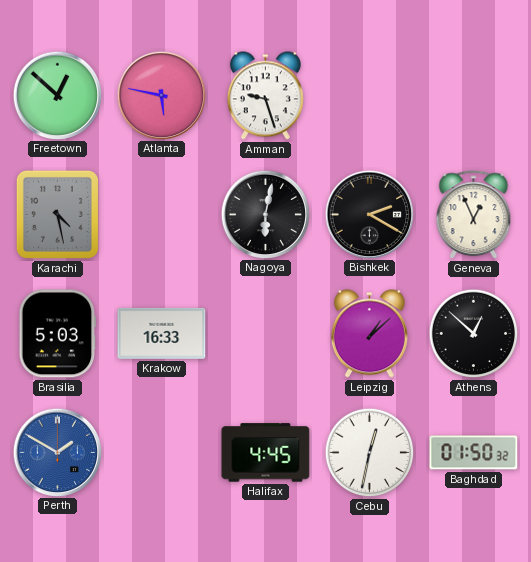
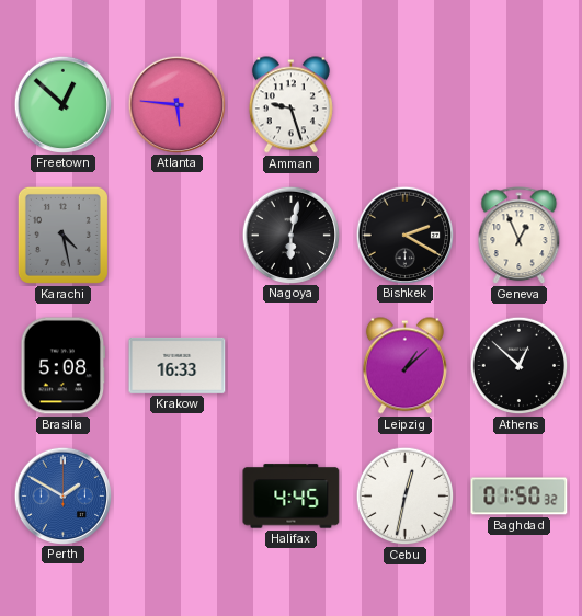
Atlanta: 5:47 -> 5:46 (176, 104)
Brasilia: 5:03 -> 5:08 (64, 366)
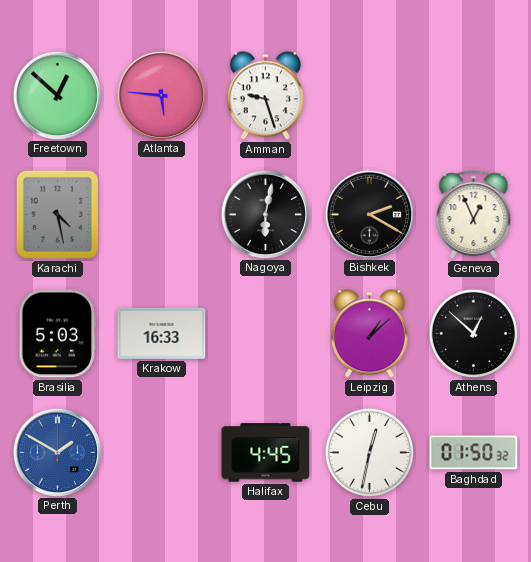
Brasilia: 5:08 -> 5:03 (58, 334)
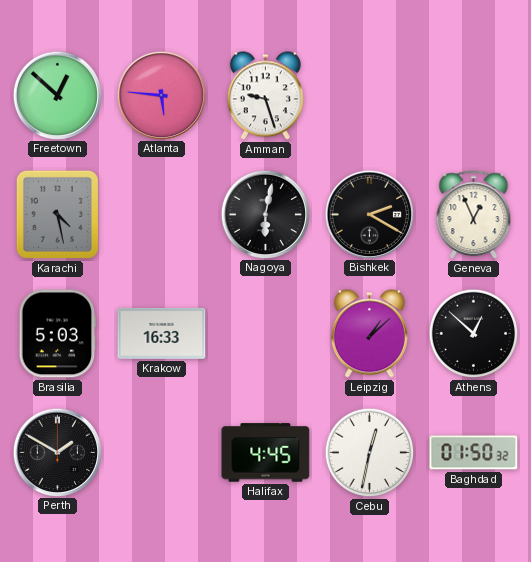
Perth dial: blue -> black (57, 452)
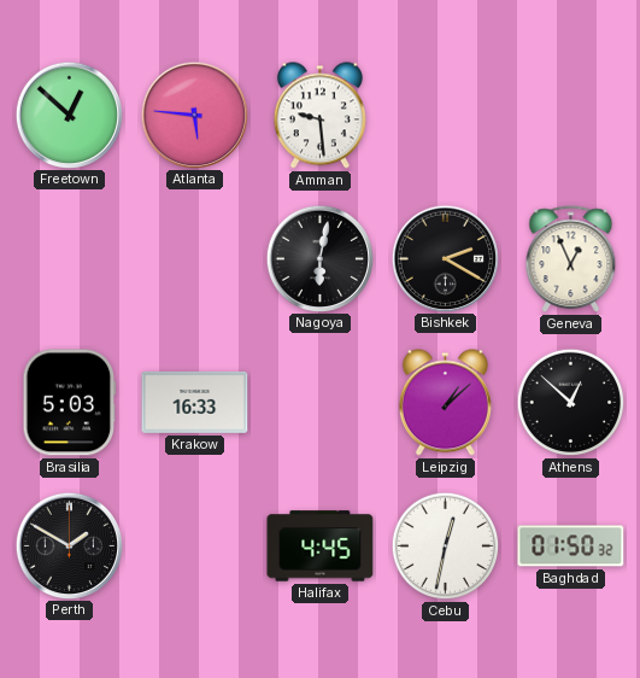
Amman: 9:27 -> 9:29 (319, 116)
Karachi: 4:28 -> none (57, 214)
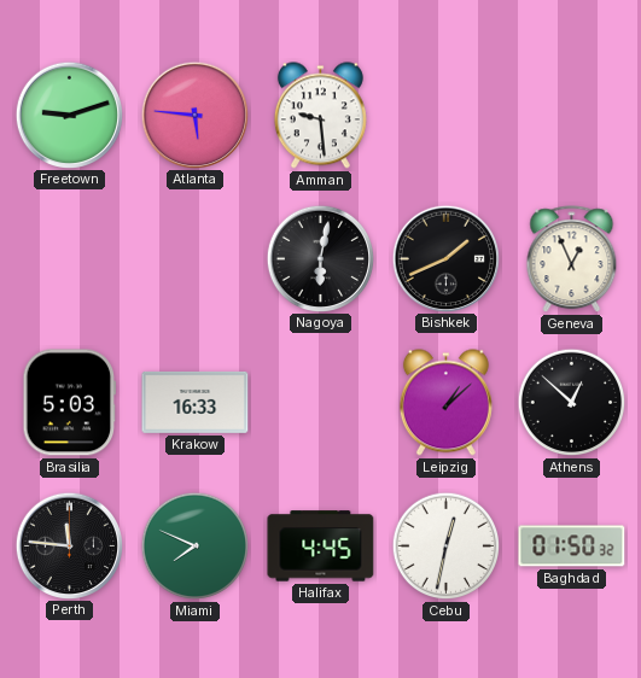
Freetown: 12:52 -> 9:12 (69, 115)
Bishkek: 2:20 -> 1:41 (445, 258)
Perth: 1:50 -> 11:46 (69, 545)
Miami: none -> 7:49 (196, 547)
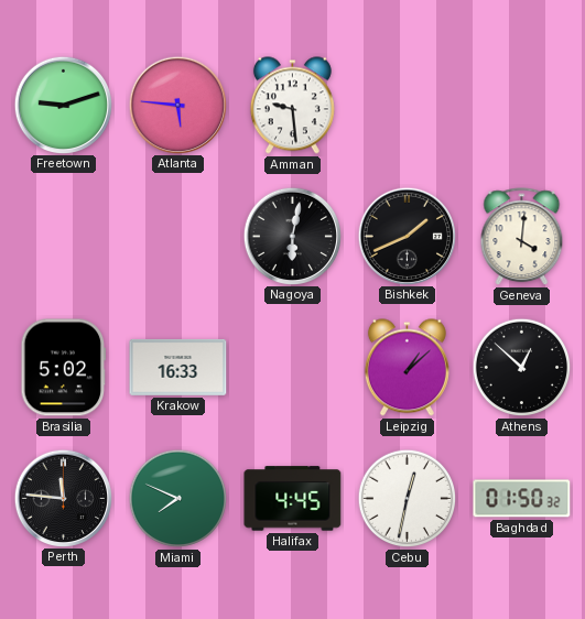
Geneva: 12:56 -> 4:01 (522, 237)
Brasilia: 5:03 -> 5:02 (64, 368)
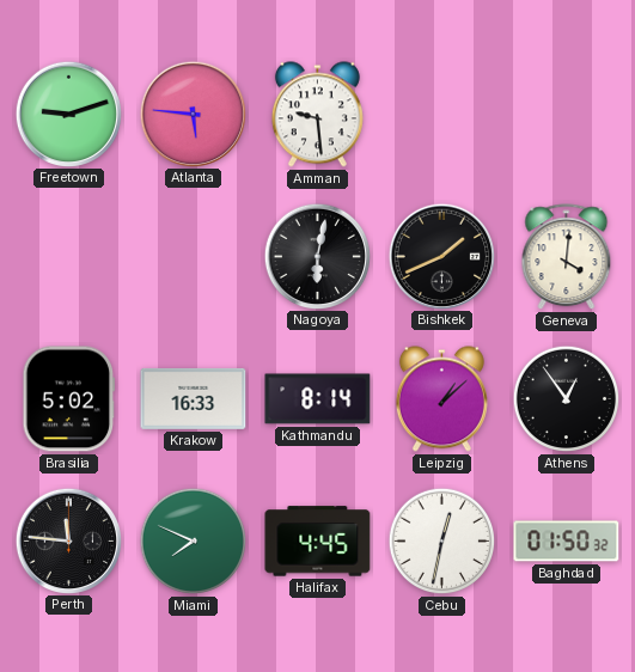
Kathmandu: none -> 8:14 (318, 399)
Athens: 12:52 -> 12:54 (567, 399)
